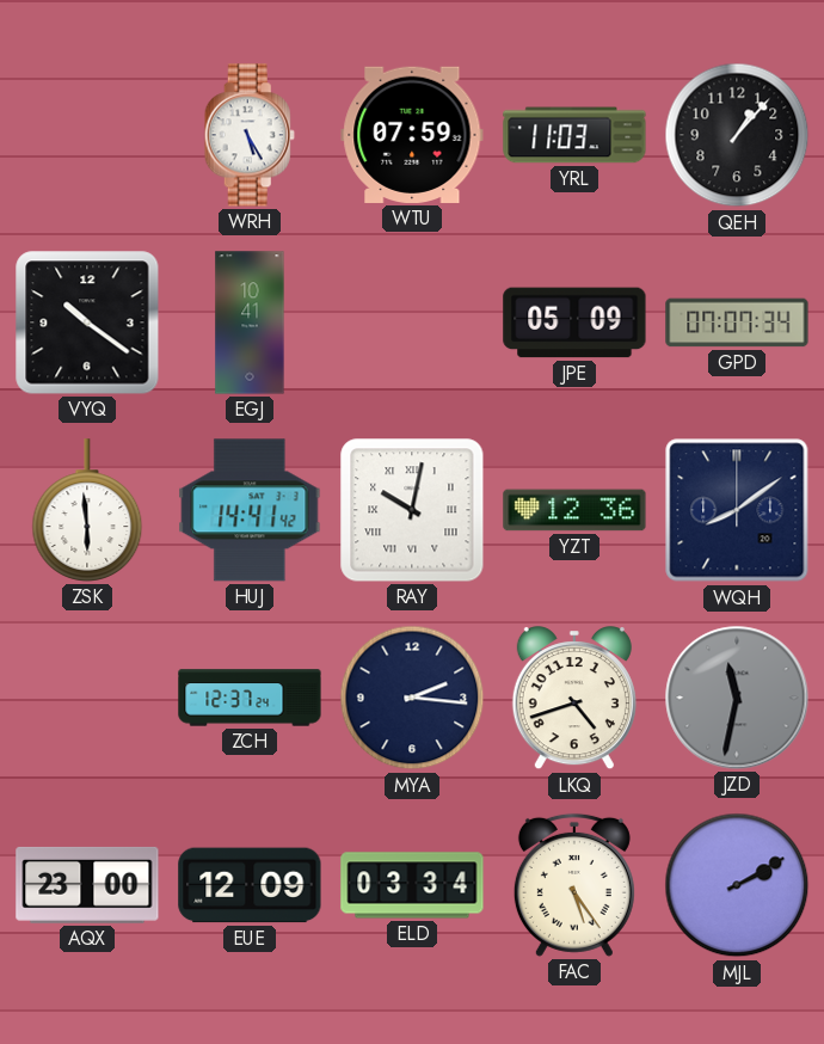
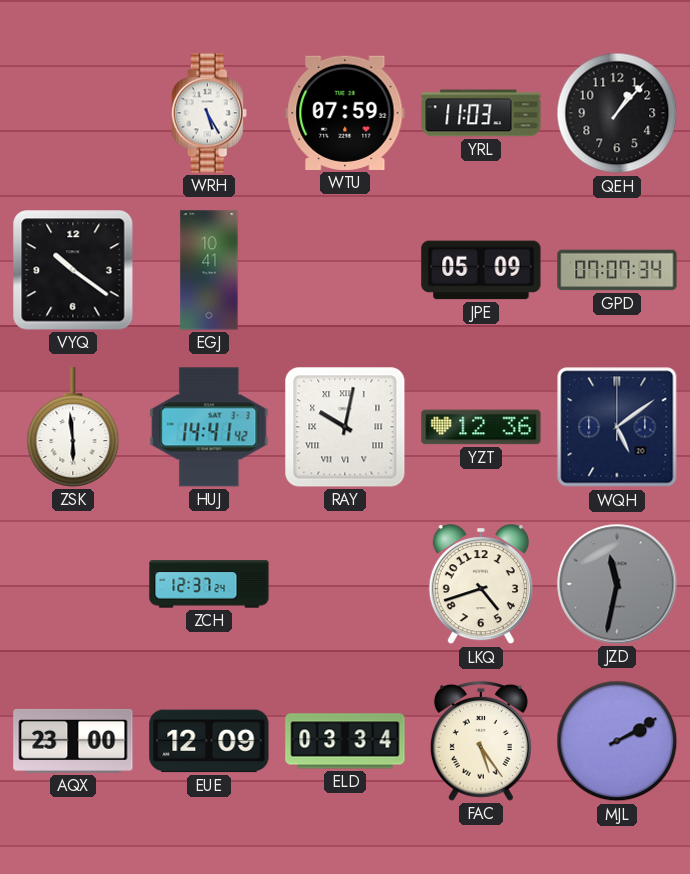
WQH: 8:09 -> 5:09 (617, 427)
MYA: 2:16 -> none (412, 698)
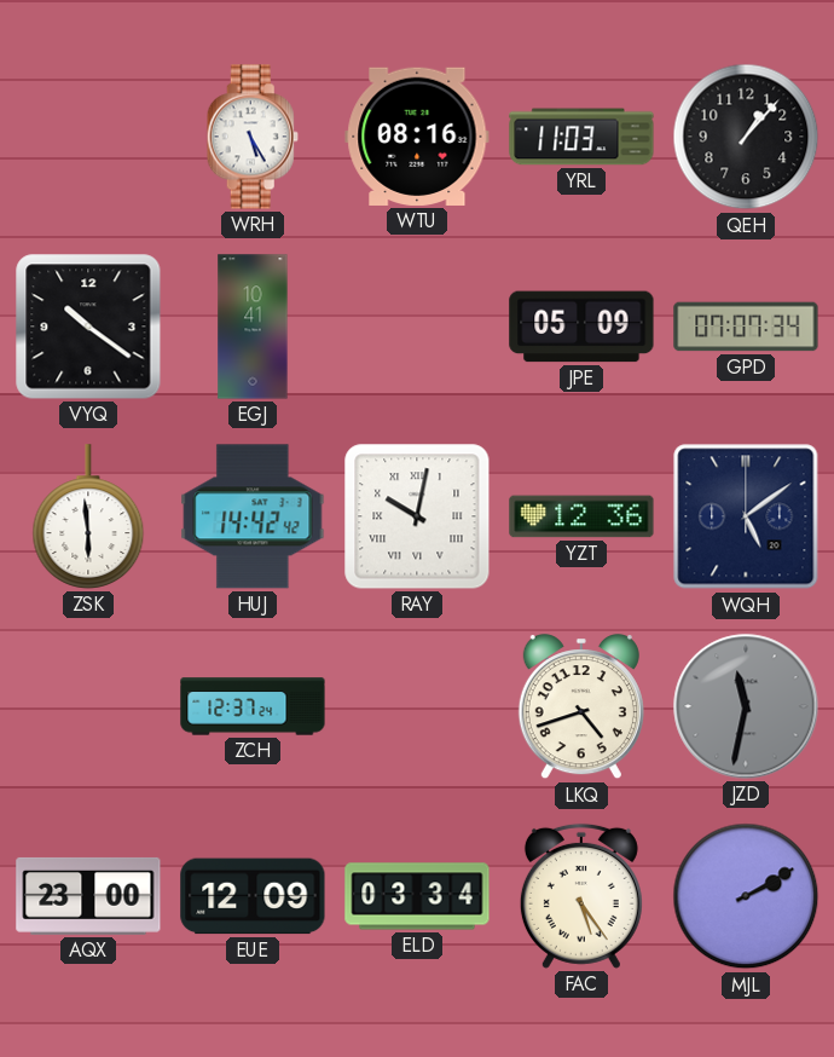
WTU: 07:59 -> 08:16 (417, 137)
HUJ: 14:41 -> 14:42 (253, 516)
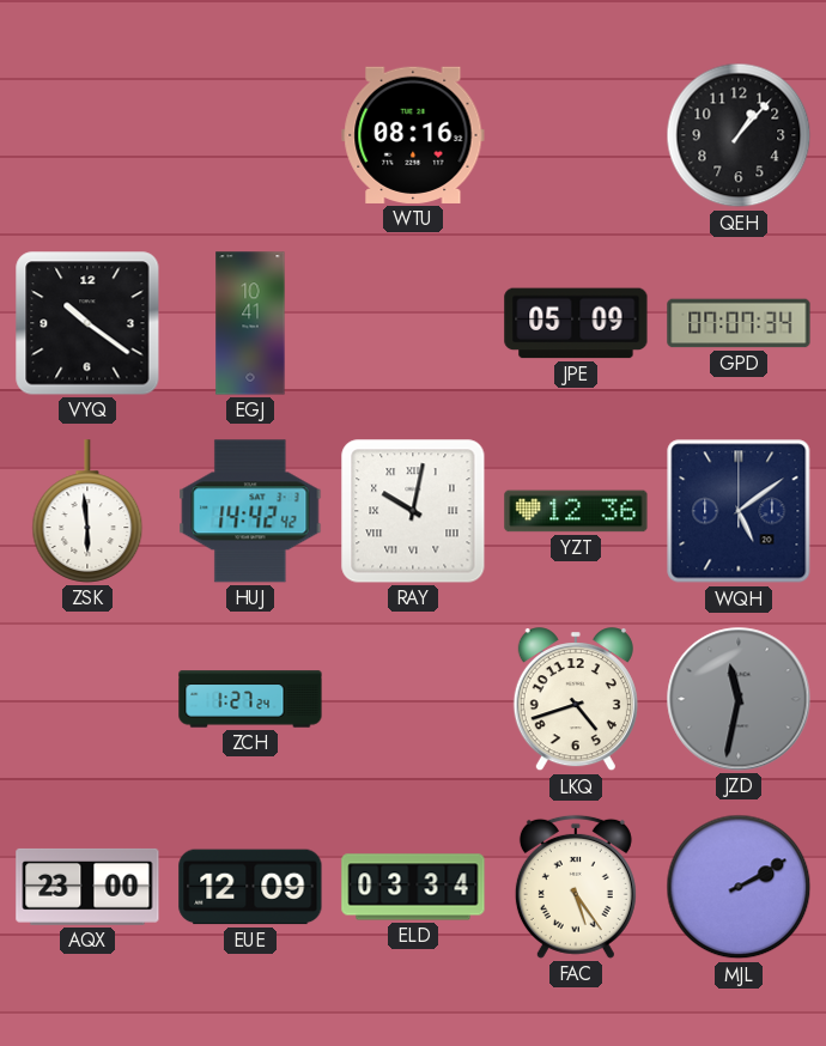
WRH: 5:25 -> none (253, 137)
YRL: 11:03 -> none (581, 137)
ZCH: 12:37 -> 1:27 (250, 699)
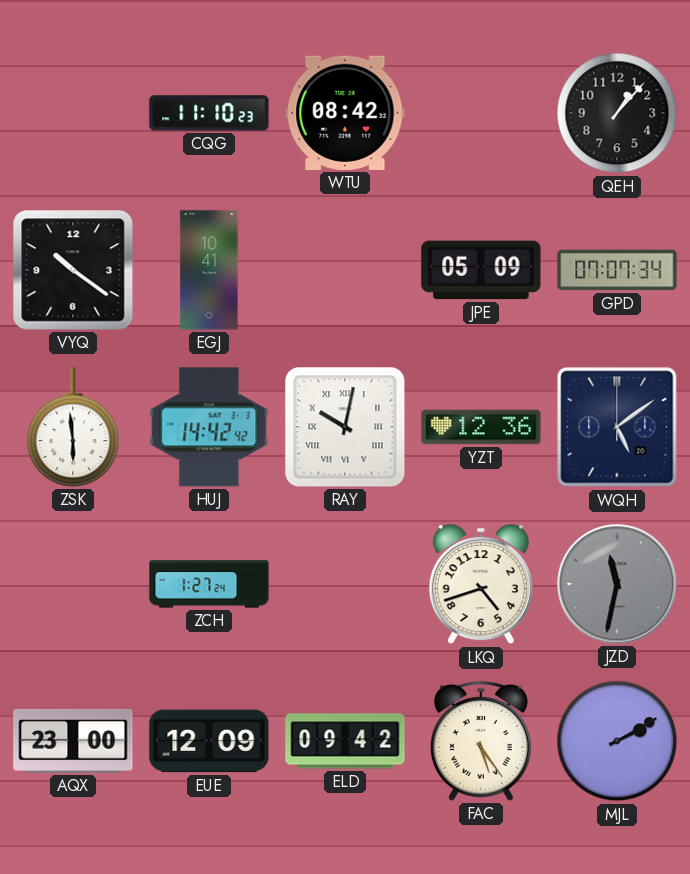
CQG: none -> 11:10 (209, 113)
WTU: 08:16 -> 08:42 (345, 113)
ELD: 03:34 -> 09:42 (345, 741)
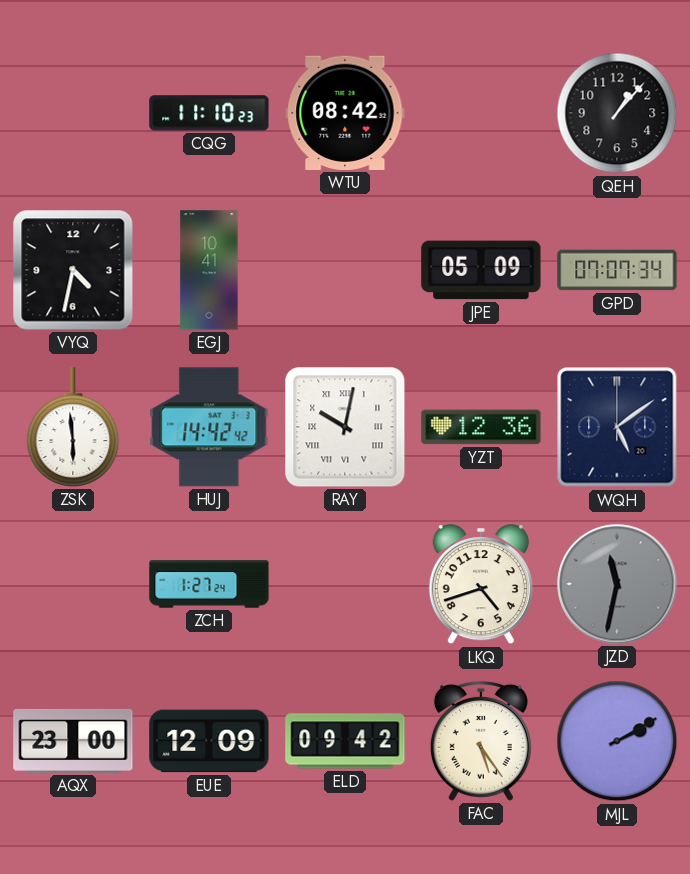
VYQ: 10:21 -> 4:32 (73, 270)
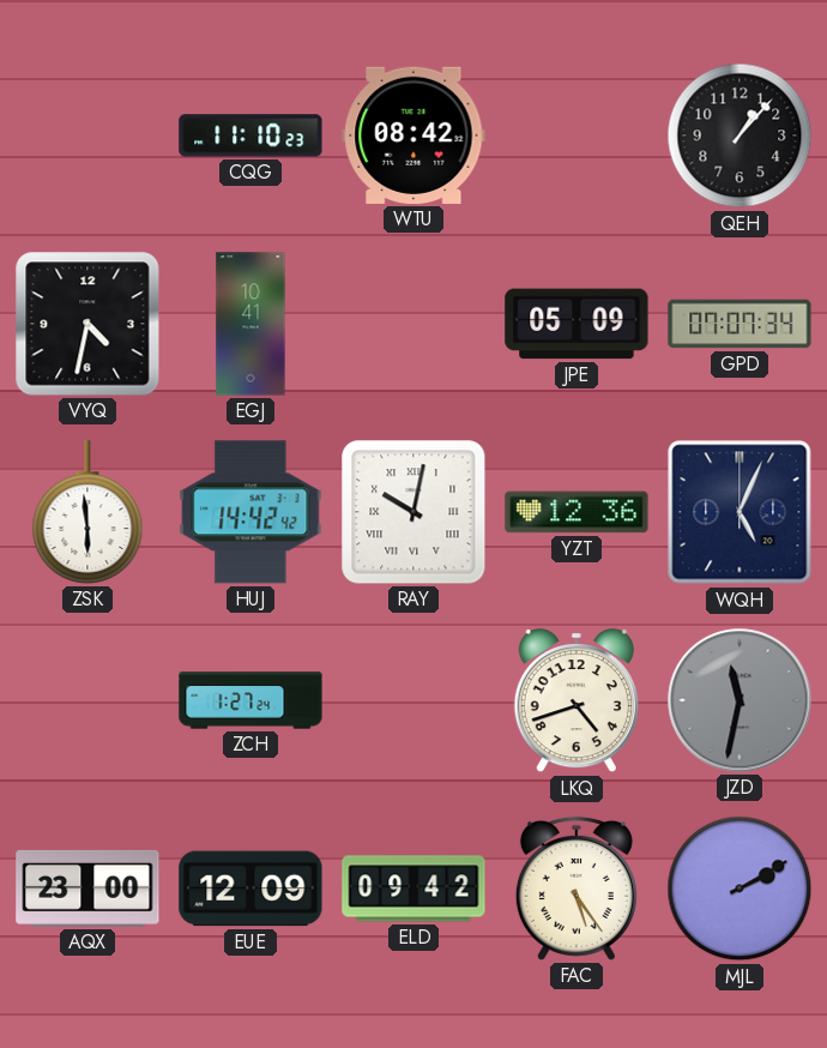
WQH: 5:09 -> 5:04 (740, 512)
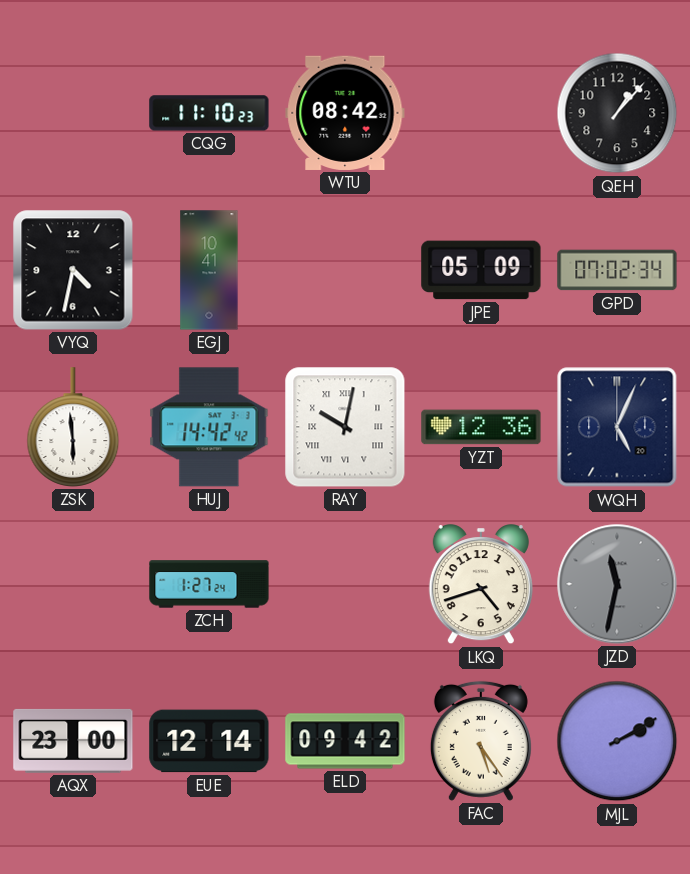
GPD: 07:07 -> 07:02 (617, 270)
EUE: 12:09 -> 12:14 (209, 741)
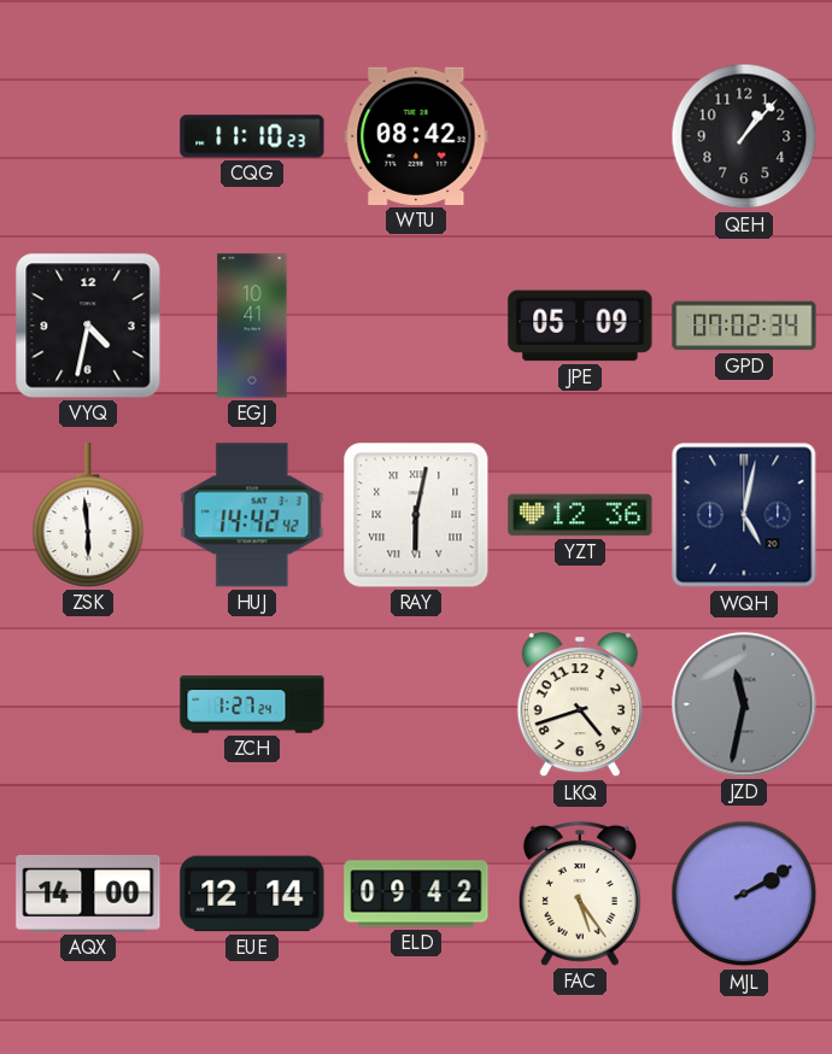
RAY: 10:02 -> 6:02 (416, 515)
WQH: 5:04 -> 5:02 (744, 515)
AQX: 23:00 -> 14:00 (88, 894)
